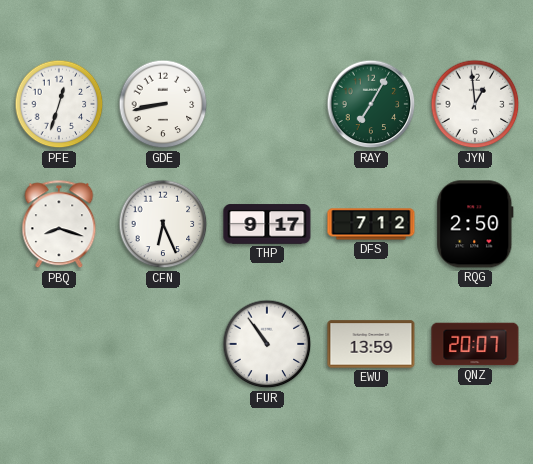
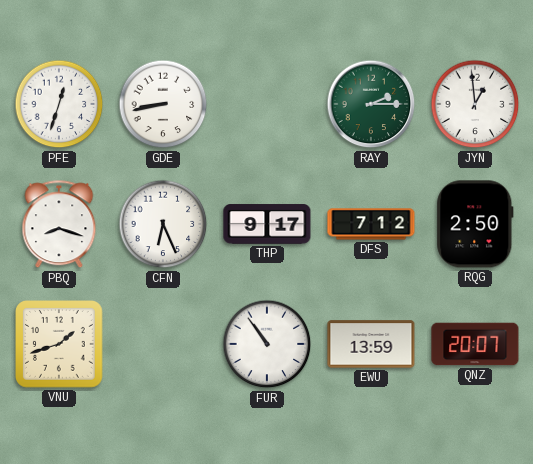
RAY: 7:05 -> 2:15 (371, 104)
VNU: none -> 1:42 (60, 345)
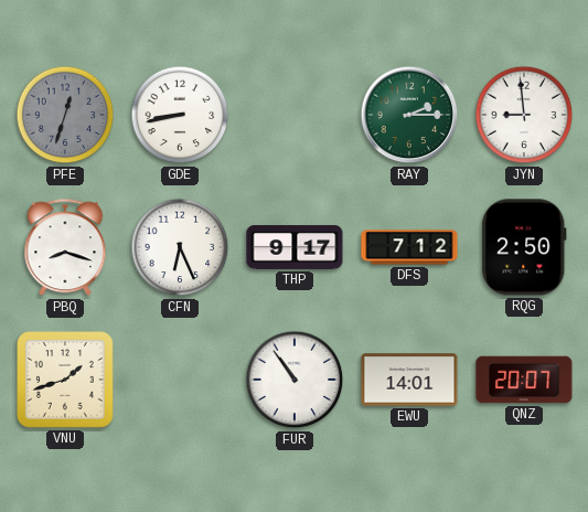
PFE dial: white -> grey (65, 115)
JYN: 12:59 -> 8:59 (524, 115)
EWU: 13:59 -> 14:01 (409, 380)
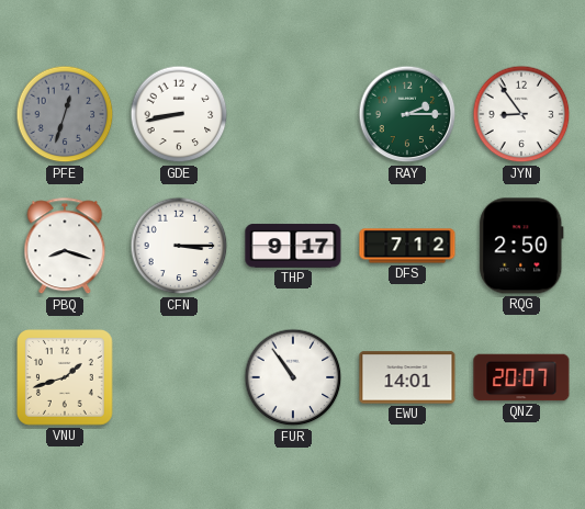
JYN: 8:59 -> 8:54 (521, 114)
CFN: 6:26 -> 3:15 (179, 246)
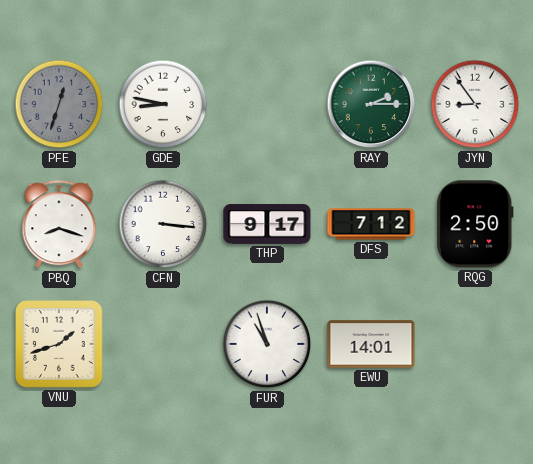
GDE: 8:43 -> 8:47 (163, 104)
CFN: 3:15 -> 3:16 (163, 224)
FUR: 10:54 -> 10:57 (267, 344)
QNZ: 20:07 -> none (521, 377)
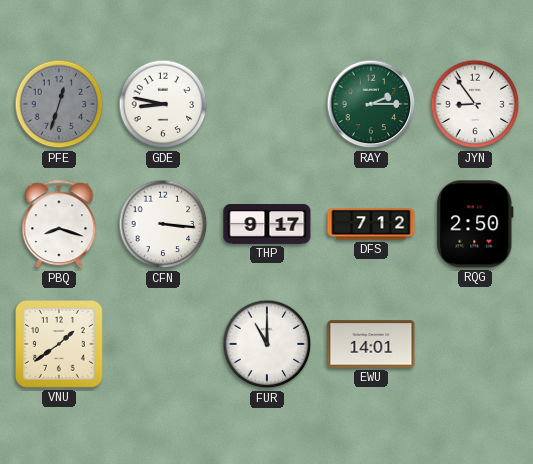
VNU: 1:42 -> 1:39 (60, 345)
FUR: 10:57 -> 11:00 (267, 344)
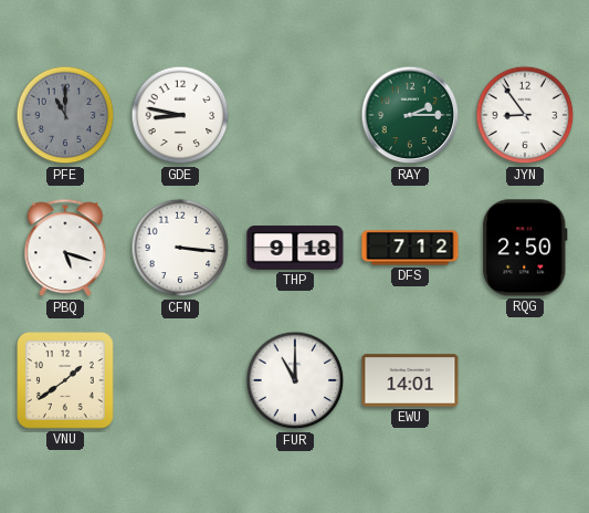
PFE: 12:33 -> 11:00 (65, 115)
PBQ: 8:18 -> 5:18 (65, 249)
THP: 9:17 -> 9:18 (295, 248)
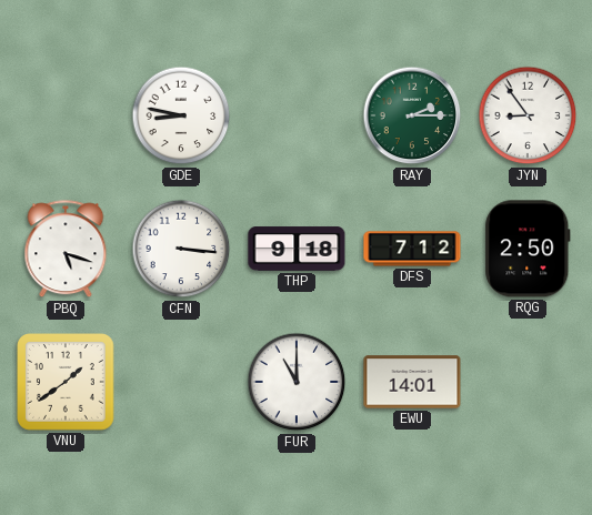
PFE: 11:00 -> none (65, 115)
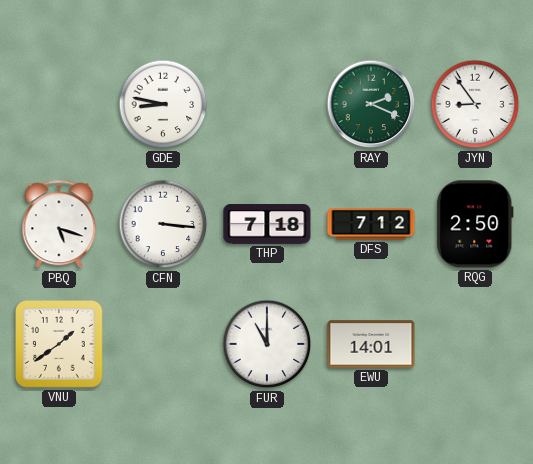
RAY: 2:15 -> 2:19 (371, 104)
THP: 9:18 -> 7:18 (267, 224)
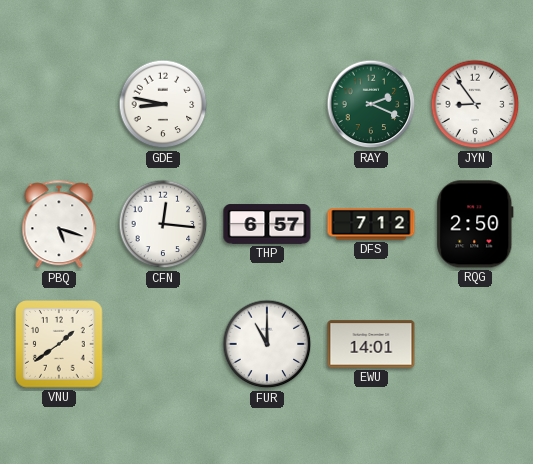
CFN: 3:16 -> 12:16 (163, 224)
THP: 7:18 -> 6:57 (267, 224)
